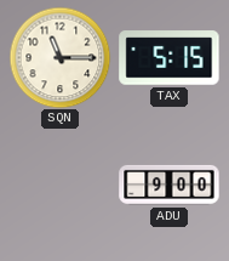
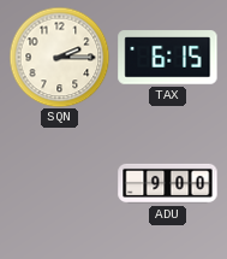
SQN: 11:15 -> 2:15 (59, 57)
TAX: 5:15 -> 6:15 (168, 58)
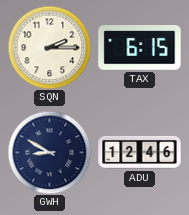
GWH: none -> 8:50 (49, 152)
ADU: 9:00 -> 12:46 (140, 152)
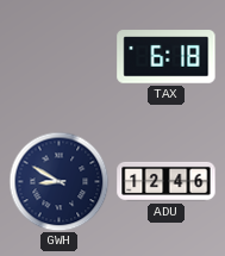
SQN: 2:15 -> none (49, 47)
TAX: 6:15 -> 6:18 (167, 57)
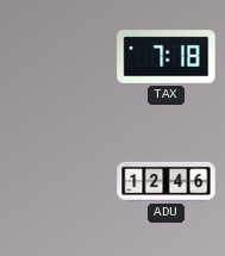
TAX: 6:18 -> 7:18 (167, 57)
GWH: 8:50 -> none (58, 181)
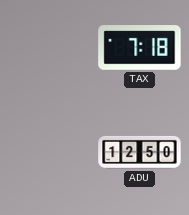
ADU: 12:46 -> 12:50 (140, 152)
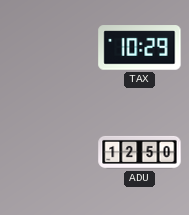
TAX: 7:18 -> 10:29 (140, 48)
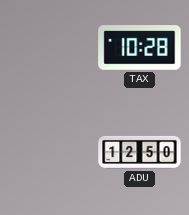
TAX: 10:29 -> 10:28 (140, 48)
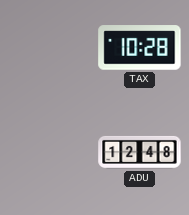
ADU: 12:50 -> 12:48 (140, 152)
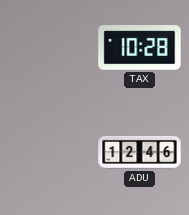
ADU: 12:48 -> 12:46 (140, 152)
